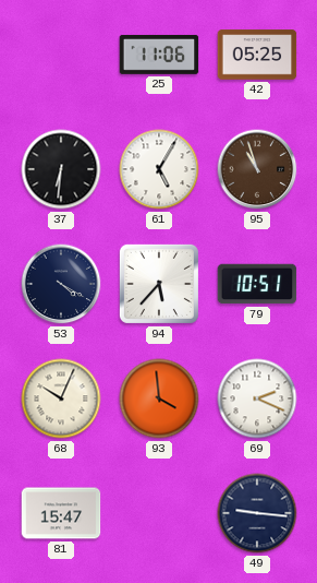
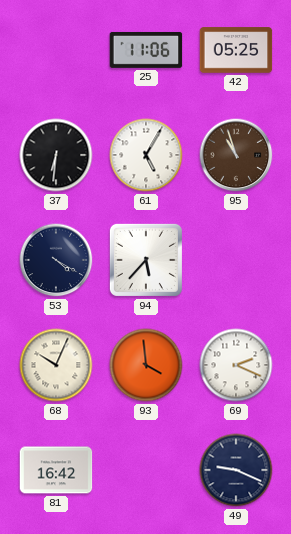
79: 10:51 -> none (257, 284)
81: 15:47 -> 16:42 (56, 470)
49: 9:16 -> 9:19 (236, 470)
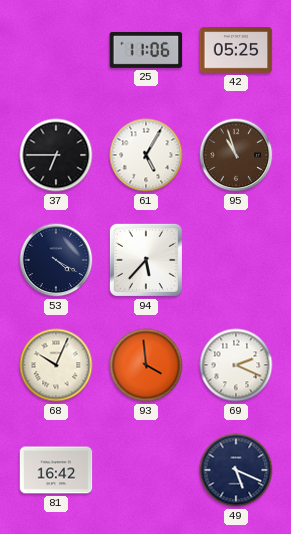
37: 6:31 -> 6:45 (56, 155)
49: 9:19 -> 5:19 (236, 470)
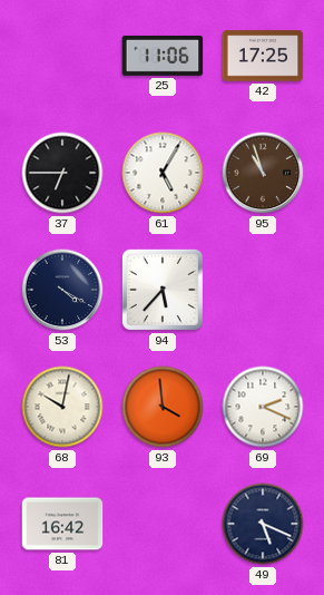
42: 05:25 -> 17:25 (263, 56)
68: 10:04 -> 10:02 (62, 407)
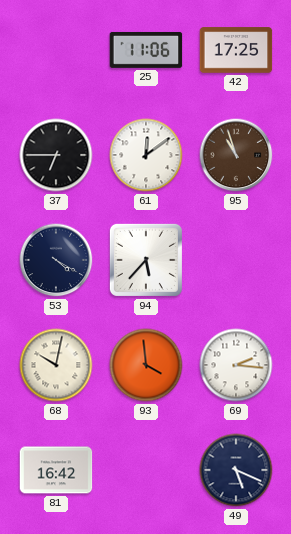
61: 5:05 -> 12:09 (146, 155)
69: 2:19 -> 2:16 (236, 365)
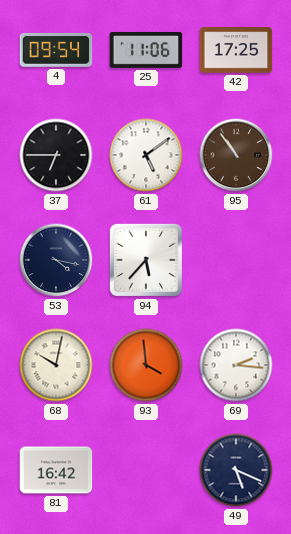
4: none -> 09:54 (56, 51)
61: 12:09 -> 5:09 (146, 155)
95: 10:57 -> 10:54 (236, 155)
53: 4:20 -> 4:17 (56, 260)
